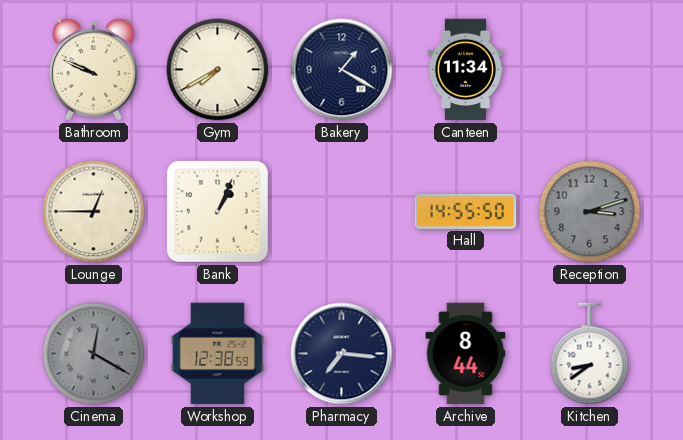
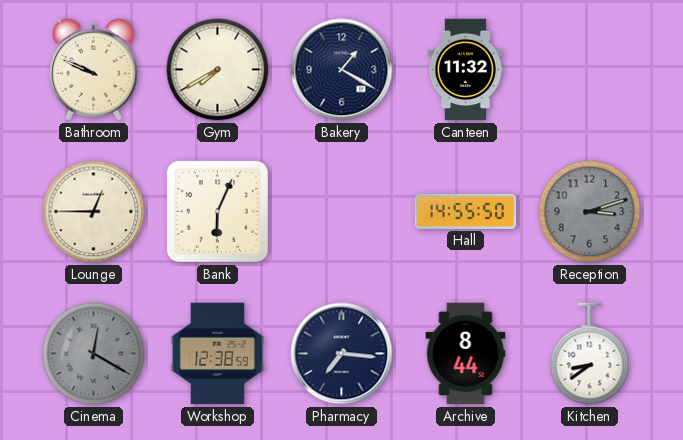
Canteen: 11:34 -> 11:32 (465, 70)
Bank: 1:04 -> 6:04 (217, 211)
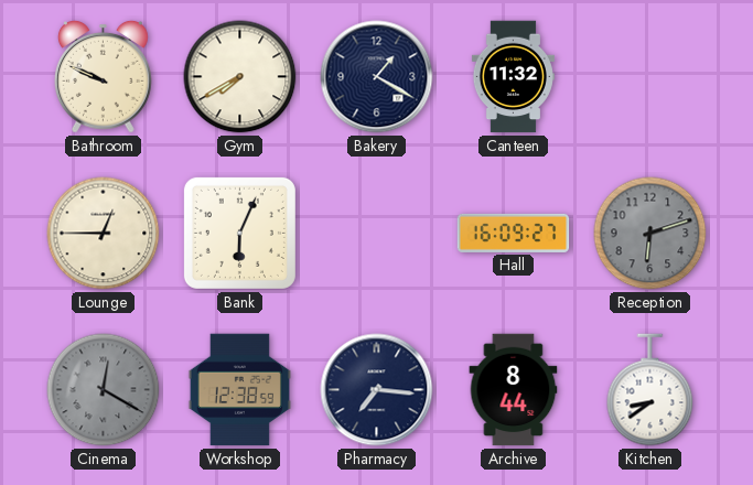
Hall: 14:55 -> 16:09 (514, 233)
Reception: 3:12 -> 6:12 (650, 234)
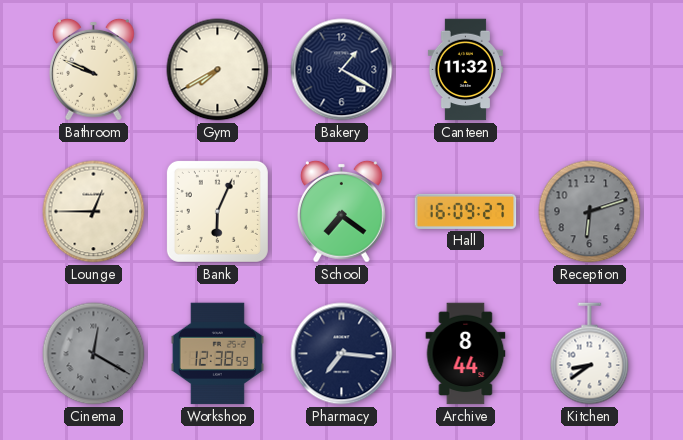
School: none -> 7:21 (341, 211)
